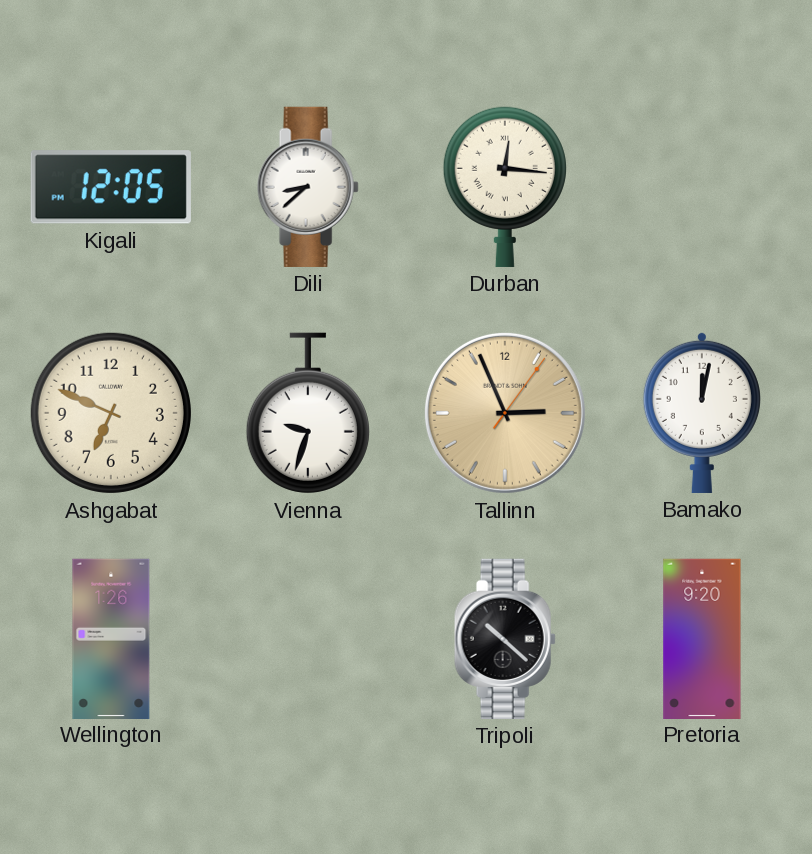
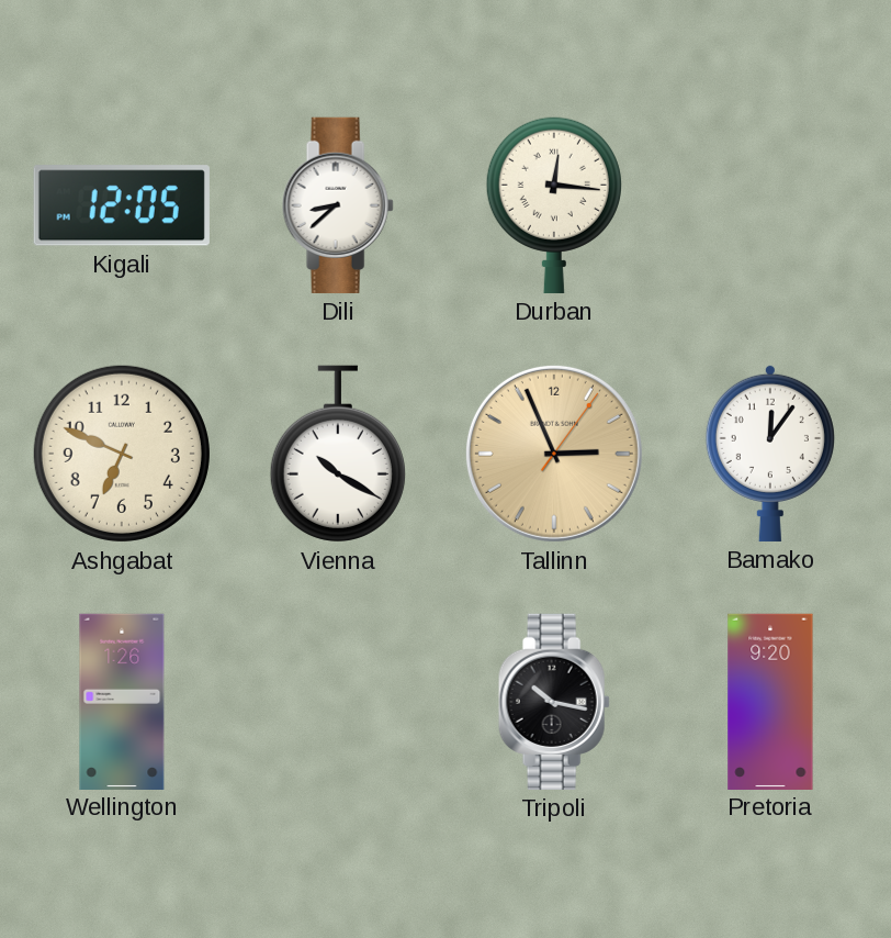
Vienna: 9:33 -> 10:20 (338, 454)
Bamako: 12:02 -> 12:06 (770, 453)
Tripoli: 10:22 -> 10:17 (554, 702)
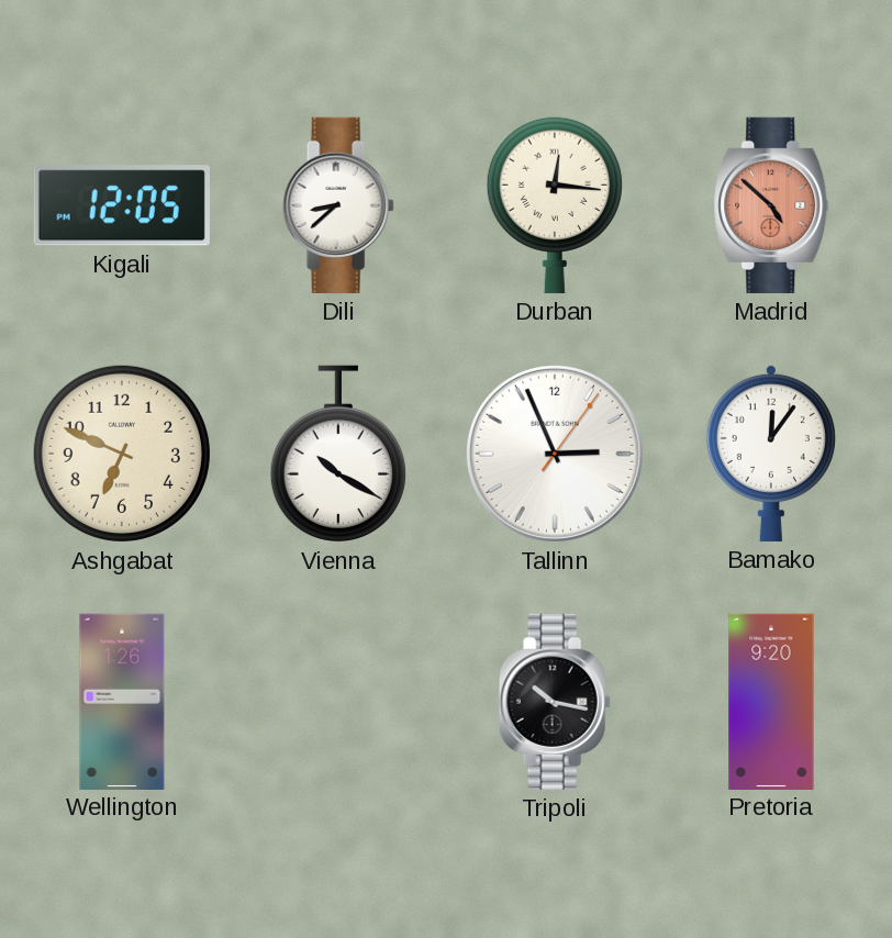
Madrid: none -> 4:52 (771, 205)
Tallinn dial: champagne -> white (555, 454)
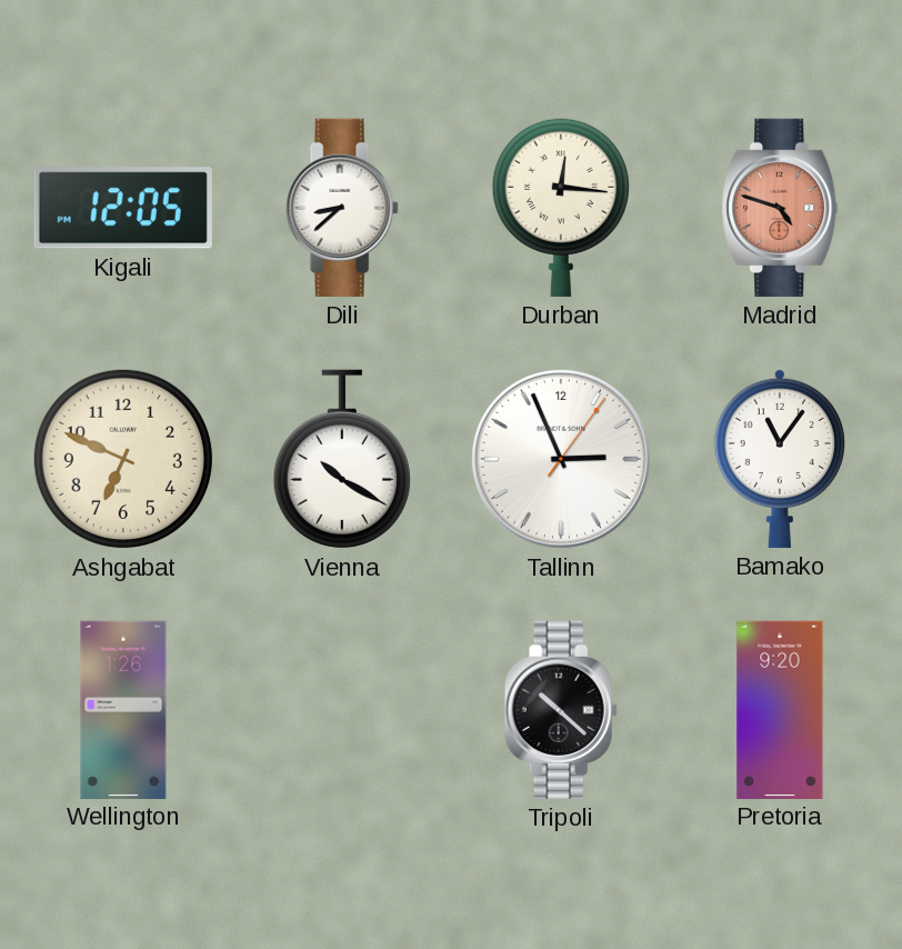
Madrid: 4:52 -> 4:48 (780, 208)
Bamako: 12:06 -> 11:06 (780, 458)
Tripoli: 10:17 -> 10:22 (561, 710)
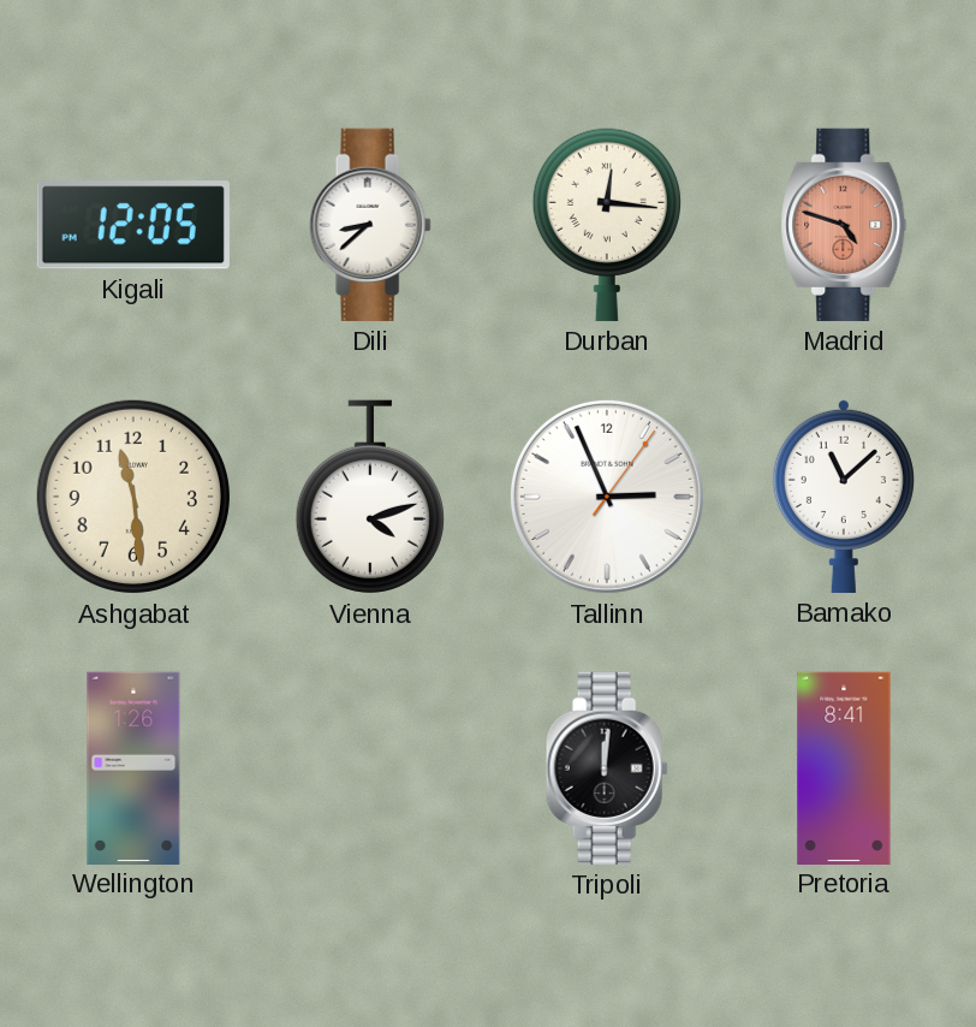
Ashgabat: 6:49 -> 11:29 (133, 497)
Vienna: 10:20 -> 4:12 (370, 497)
Bamako: 11:06 -> 11:08 (844, 495)
Tripoli: 10:22 -> 12:01 (607, 768)
Pretoria: 9:20 -> 8:41 (844, 767)
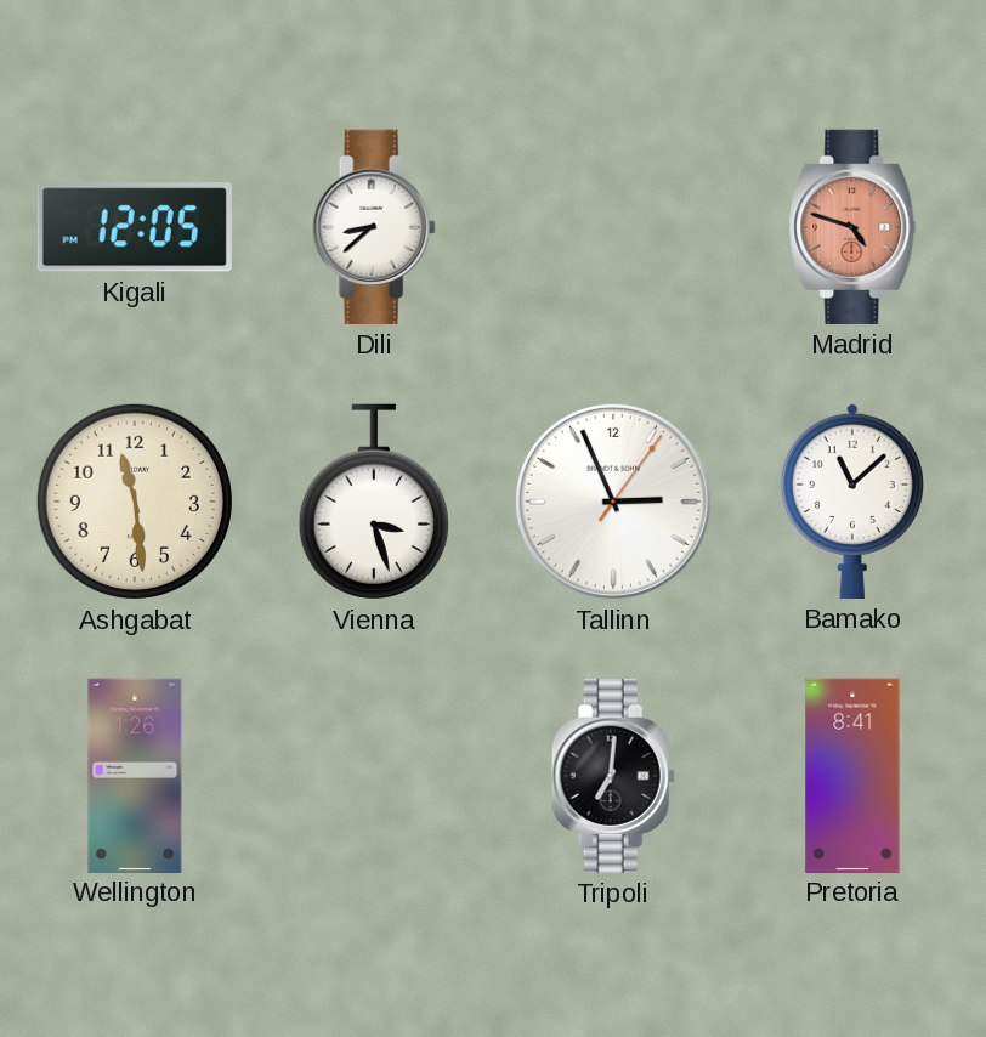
Durban: 12:16 -> none (607, 224)
Vienna: 4:12 -> 3:27 (374, 501)
Tripoli: 12:01 -> 7:01 (613, 776)
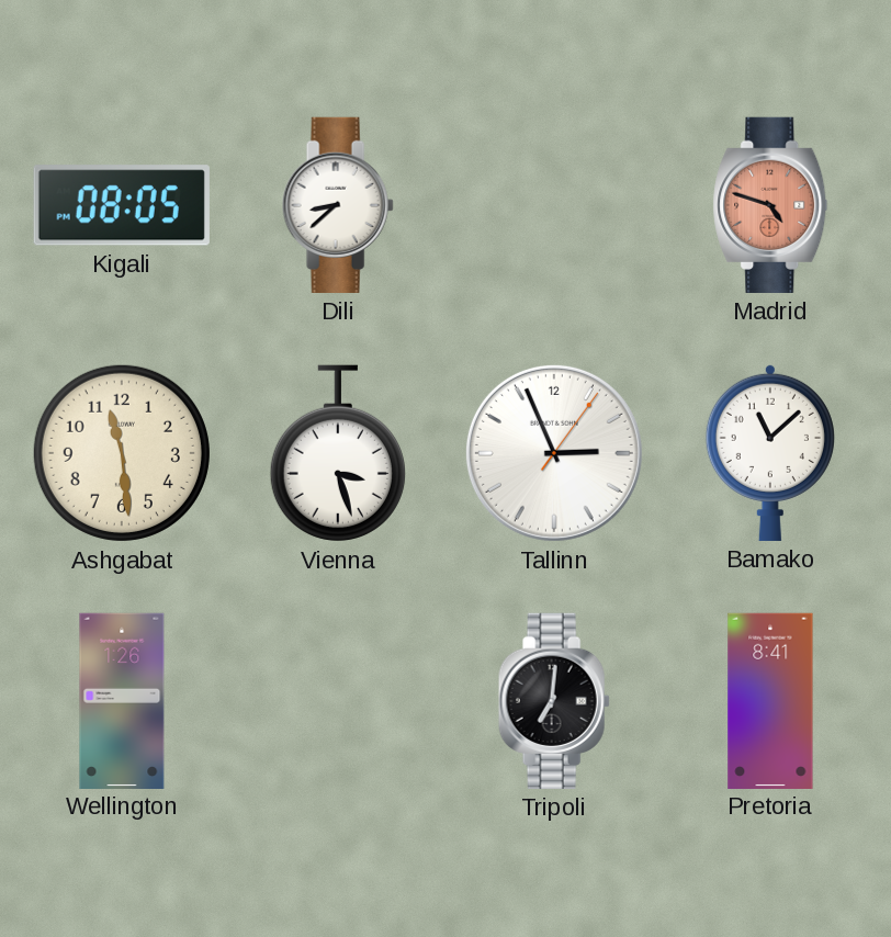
Kigali: 12:05 -> 08:05 (122, 205)
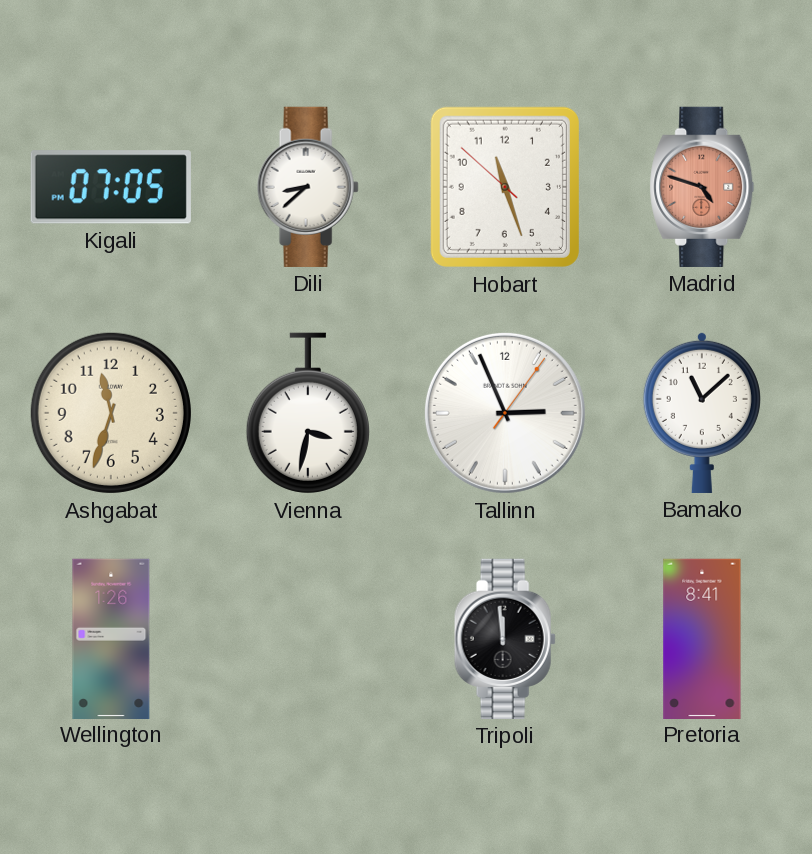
Kigali: 08:05 -> 07:05 (111, 187)
Hobart: none -> 11:26 (505, 187)
Ashgabat: 11:29 -> 11:33 (111, 413)
Vienna: 3:27 -> 3:32 (308, 413)
Tripoli: 7:01 -> 11:59 (505, 639)
